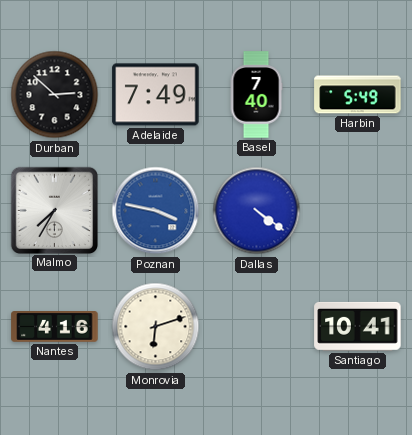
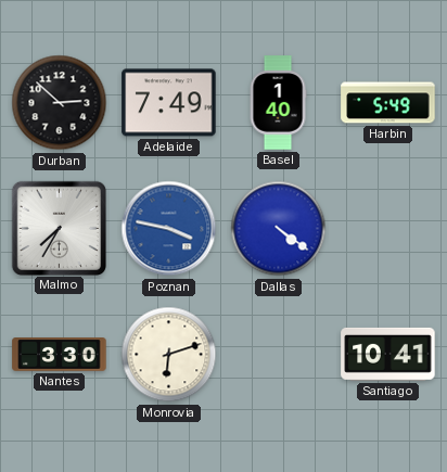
Basel: 7:40 -> 1:40 (278, 103)
Nantes: 4:16 -> 3:30 (60, 355)
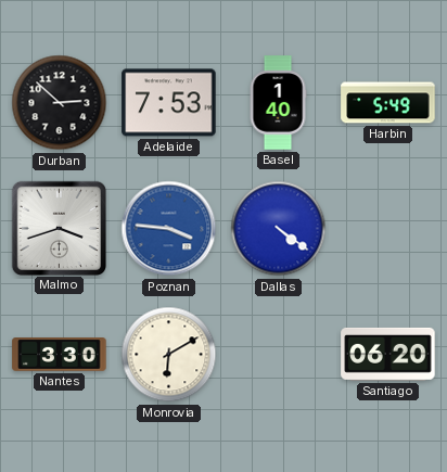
Adelaide: 7:49 -> 7:53 (169, 103)
Malmo: 7:35 -> 3:42 (59, 228)
Poznan: 3:47 -> 3:46 (169, 229)
Monrovia: 6:12 -> 6:10 (169, 355)
Santiago: 10:41 -> 06:20 (388, 354)
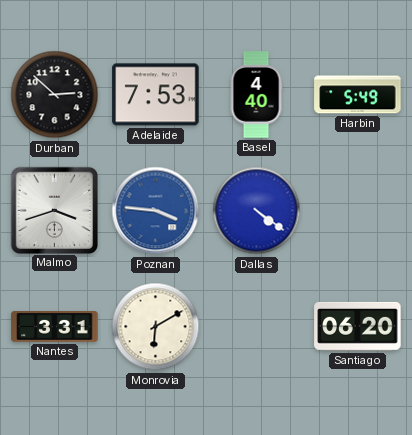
Basel: 1:40 -> 4:40 (256, 95)
Nantes: 3:30 -> 3:31 (55, 327)
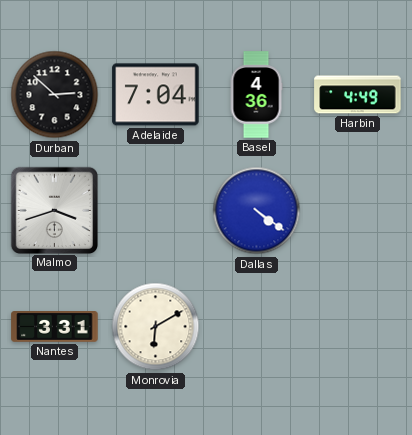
Adelaide: 7:53 -> 7:04 (156, 95)
Basel: 4:40 -> 4:36 (256, 95)
Harbin: 5:49 -> 4:49 (358, 95)
Poznan: 3:46 -> none (156, 211)
Santiago: 06:20 -> none (358, 326)
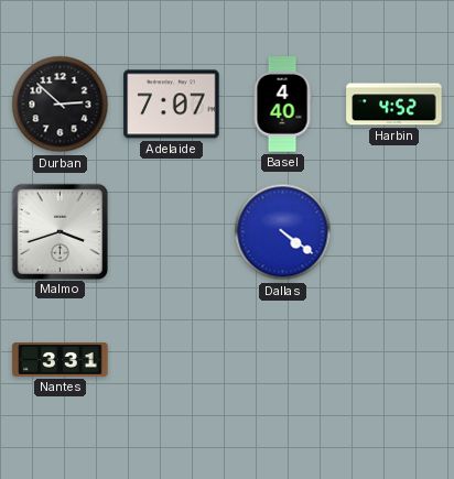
Adelaide: 7:04 -> 7:07 (172, 105)
Basel: 4:36 -> 4:40 (282, 105)
Harbin: 4:49 -> 4:52 (394, 105)
Monrovia: 6:10 -> none (156, 327)
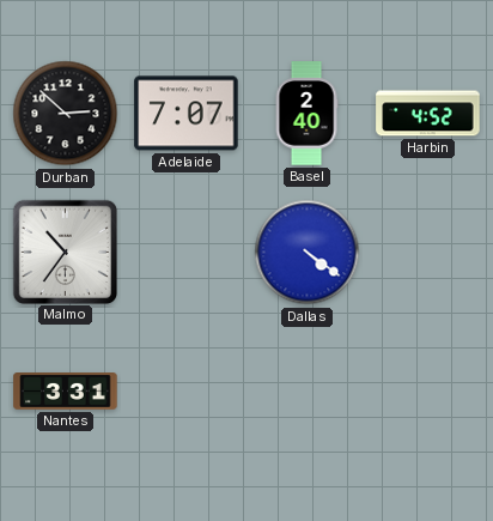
Basel: 4:40 -> 2:40 (306, 114)
Malmo: 3:42 -> 10:36 (65, 252)
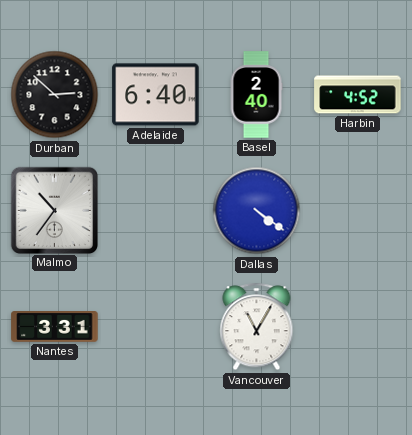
Adelaide: 7:07 -> 6:40 (156, 95)
Vancouver: none -> 11:05 (257, 327)
